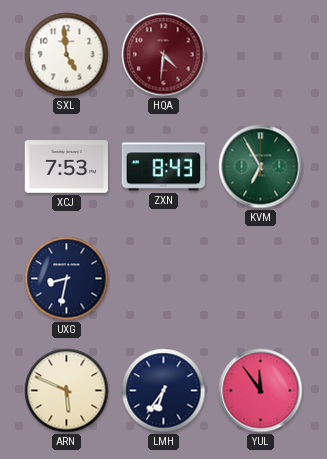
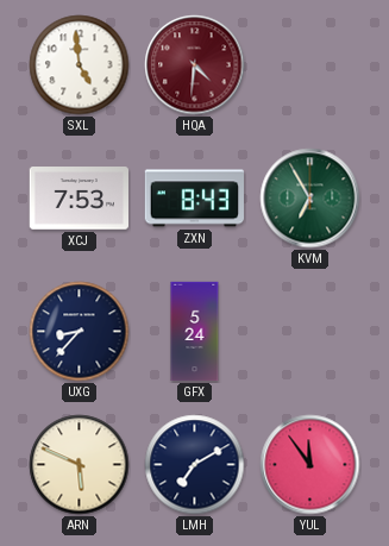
UXG: 8:32 -> 8:37 (80, 332)
GFX: none -> 5:24 (195, 332)
LMH: 6:36 -> 7:10 (195, 465)
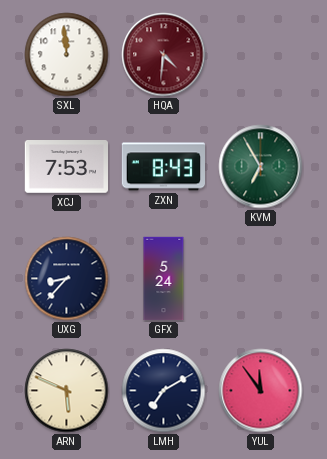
SXL: 4:59 -> 11:59 (67, 55)
